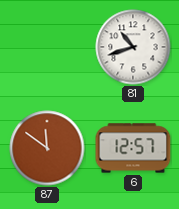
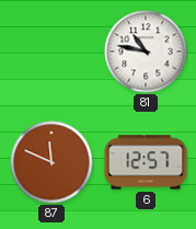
81: 10:42 -> 10:47 (146, 51)
87: 11:51 -> 11:49 (51, 162)
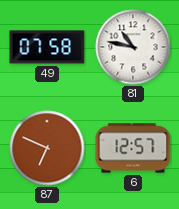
49: none -> 07:58 (47, 47)
87: 11:49 -> 6:49 (47, 148)
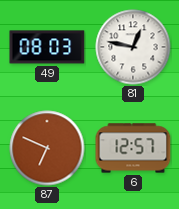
49: 07:58 -> 08:03 (47, 47)
81: 10:47 -> 12:47 (133, 47)
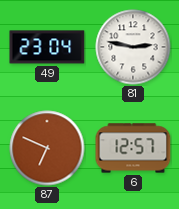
49: 08:03 -> 23:04 (47, 47)
81: 12:47 -> 2:47 (133, 47)
